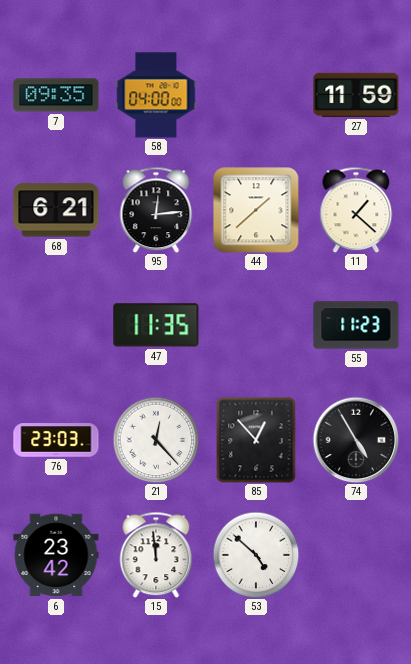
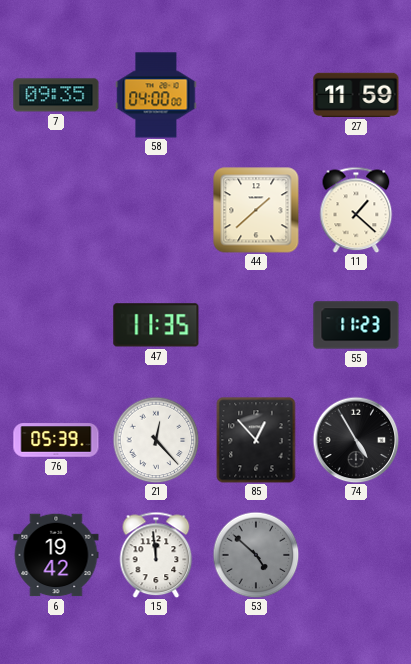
68: 6:21 -> none (56, 210)
95: 12:14 -> none (156, 210)
76: 23:03 -> 05:39 (56, 440)
6: 23:42 -> 19:42 (56, 555)
53 dial: white -> grey (256, 555)
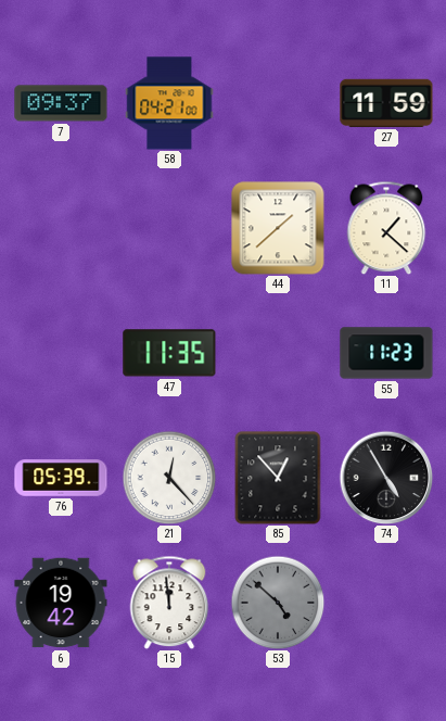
7: 09:35 -> 09:37 (61, 103)
58: 04:00 -> 04:21 (169, 103)
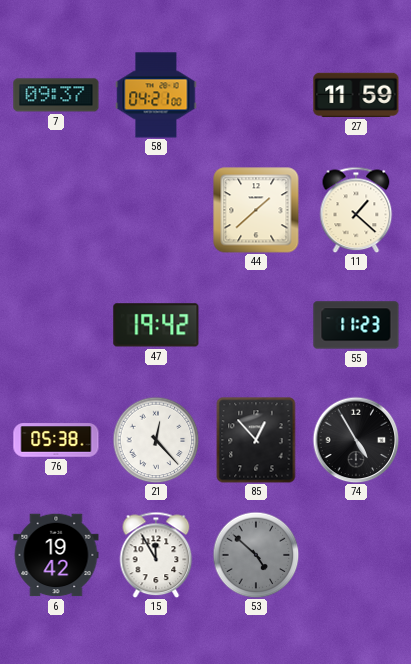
47: 11:35 -> 19:42 (156, 325)
76: 05:39 -> 05:38 (56, 440)
15: 11:59 -> 11:55 (156, 555)
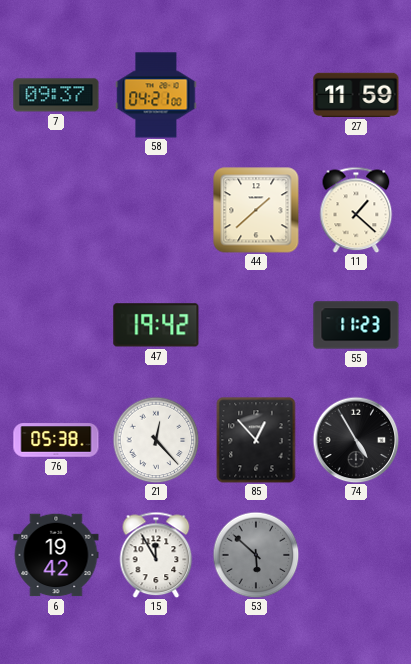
53: 4:52 -> 5:52 (256, 555)
